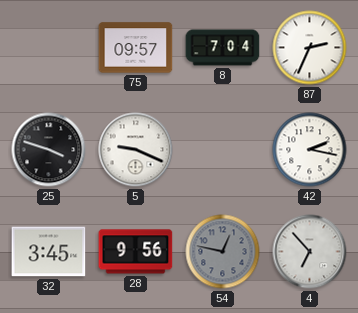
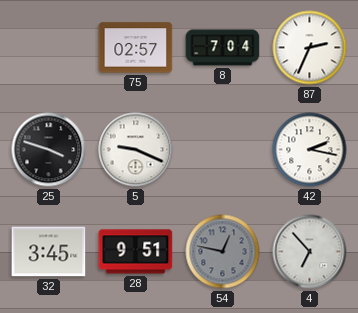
75: 09:57 -> 02:57 (136, 48)
28: 9:56 -> 9:51 (136, 252)
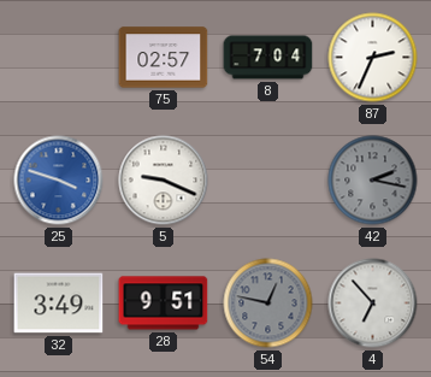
25 dial: black -> blue (59, 181)
42 dial: white -> grey (373, 181)
32: 3:45 -> 3:49 (59, 304)
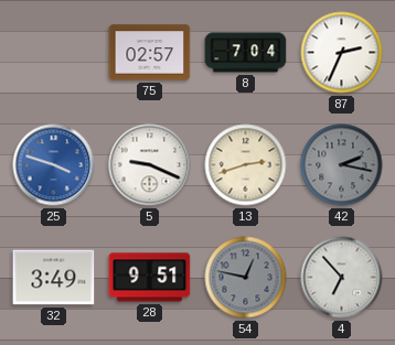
13: none -> 2:42 (246, 165)
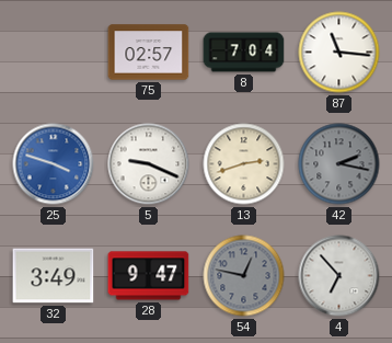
87: 2:34 -> 11:16 (339, 53)
28: 9:51 -> 9:47 (149, 276)
